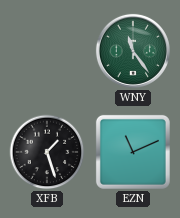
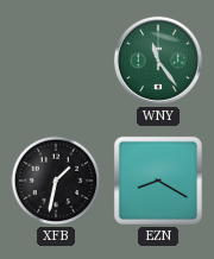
XFB: 1:27 -> 1:32 (56, 181)
EZN: 11:11 -> 8:20 (158, 181)
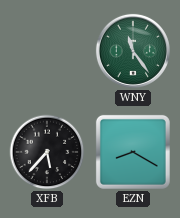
XFB: 1:32 -> 5:37 (47, 152)
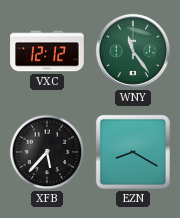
VXC: none -> 12:12 (47, 51)
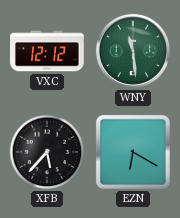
WNY: 11:24 -> 11:29 (133, 51)
EZN: 8:20 -> 6:20 (133, 152)
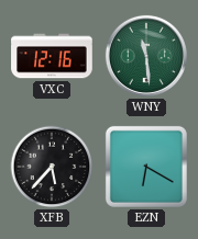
VXC: 12:12 -> 12:16 (52, 56)
